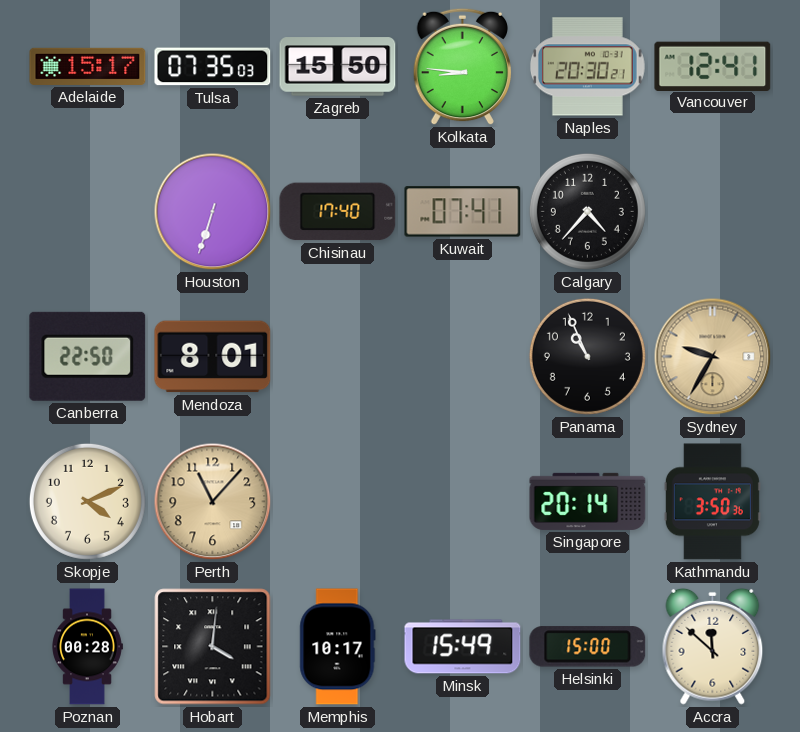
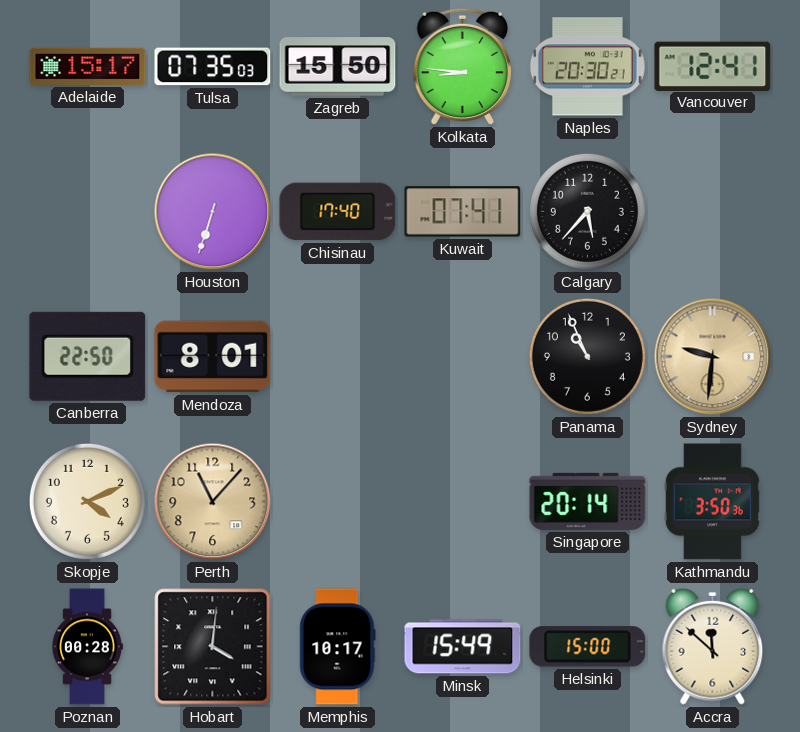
Calgary: 4:37 -> 5:37 (587, 211)
Sydney: 9:35 -> 9:31 (713, 357)
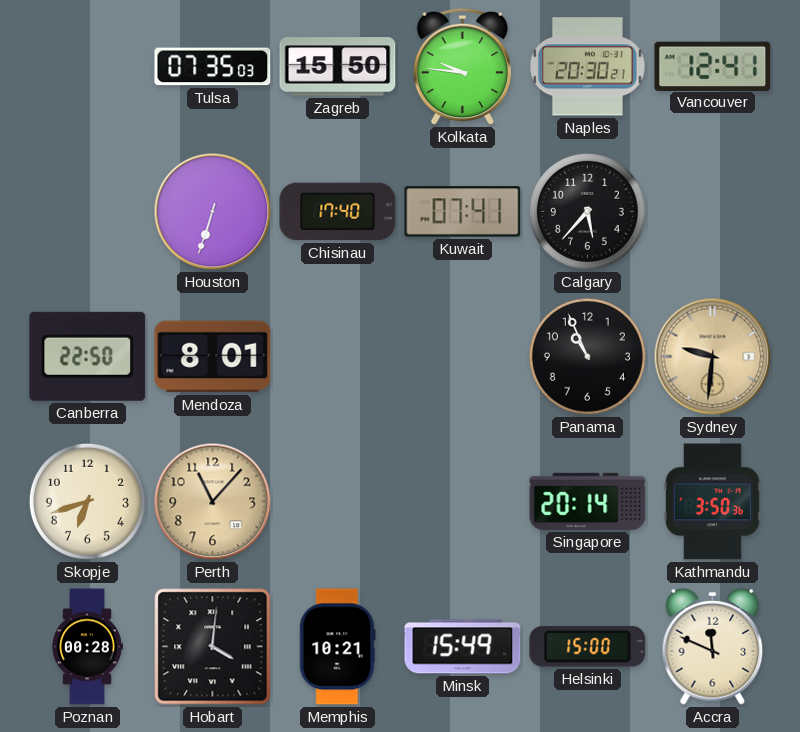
Adelaide: 15:17 -> none (88, 66)
Kolkata: 8:46 -> 9:46 (462, 67)
Skopje: 4:11 -> 6:42 (87, 501)
Memphis: 10:17 -> 10:21 (338, 647)
Accra: 11:52 -> 11:49 (713, 646)
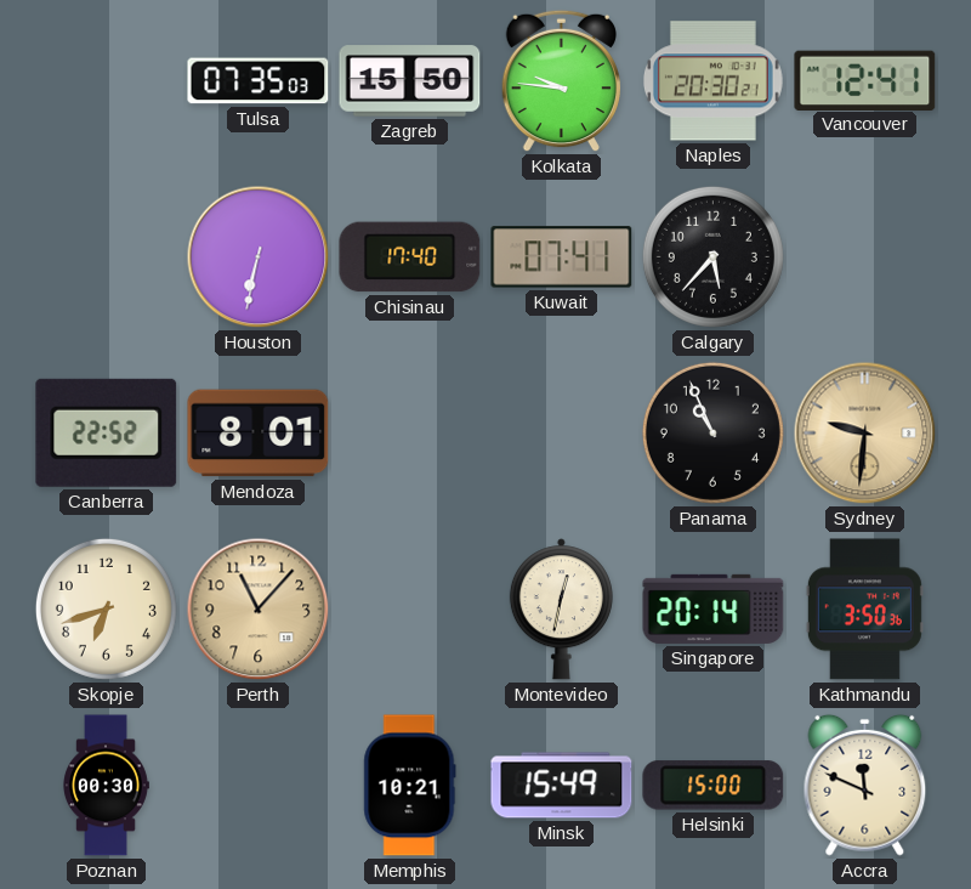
Houston: 6:33 -> 6:32 (259, 257)
Canberra: 22:50 -> 22:52 (107, 432)
Montevideo: none -> 12:32 (561, 610)
Poznan: 00:28 -> 00:30 (106, 786)
Hobart: 4:01 -> none (213, 647)
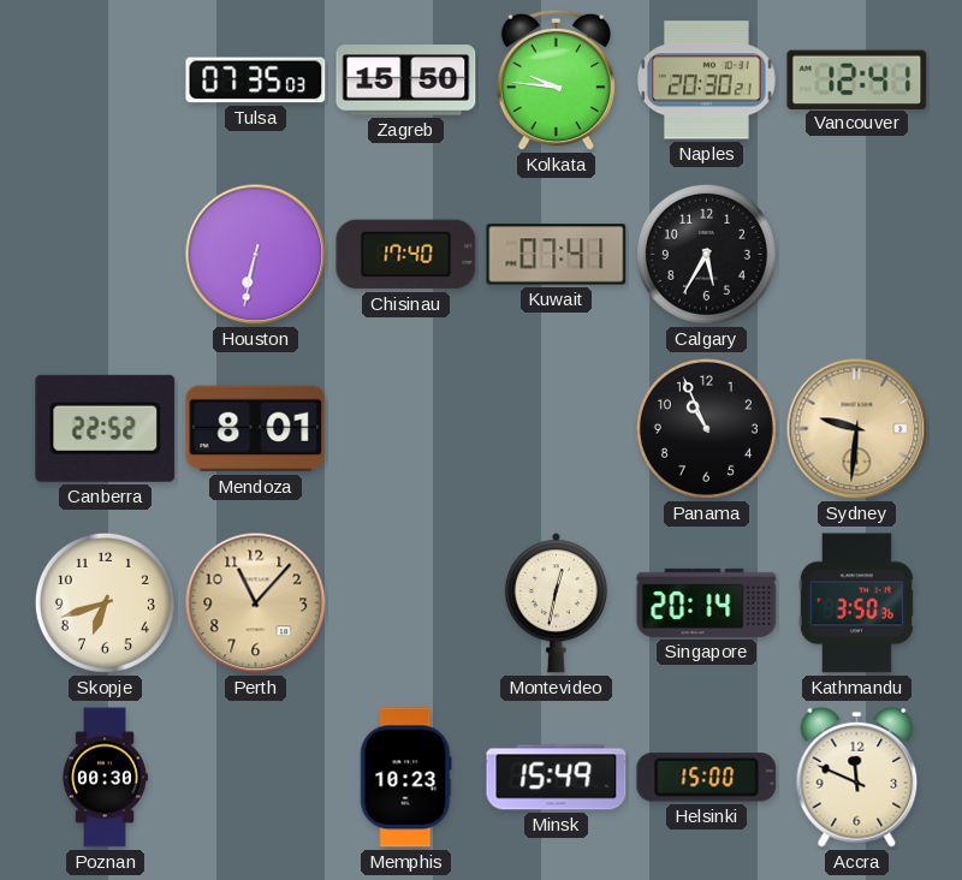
Calgary: 5:37 -> 5:35 (706, 254)
Memphis: 10:21 -> 10:23 (406, 778)
